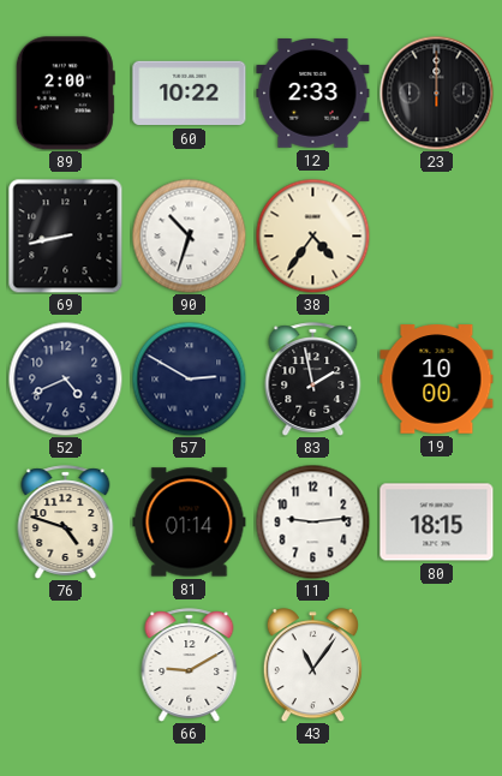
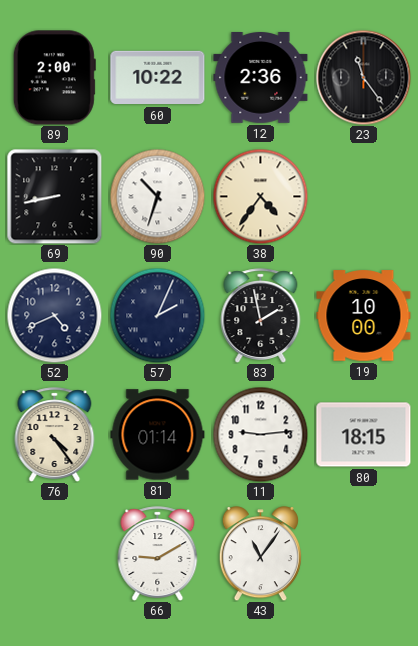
12: 2:33 -> 2:36 (261, 78)
23: 12:00 -> 11:24 (363, 77)
57: 2:50 -> 2:04 (157, 315)
76: 4:48 -> 4:24 (55, 435)
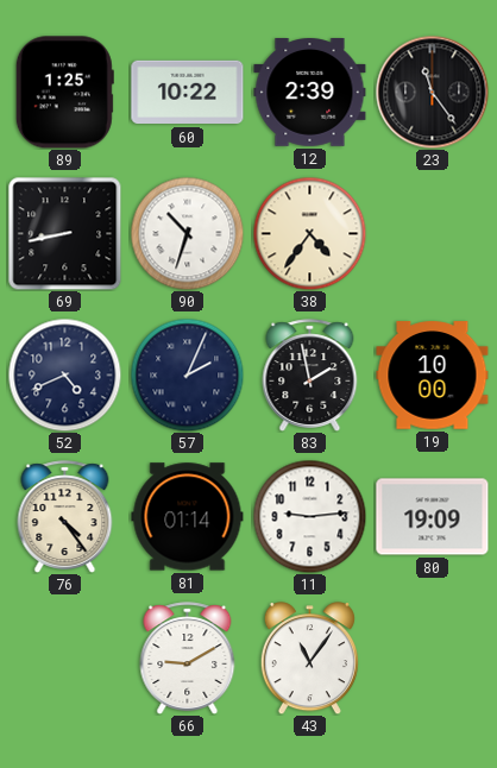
89: 2:00 -> 1:25 (64, 93)
12: 2:36 -> 2:39 (310, 93)
80: 18:15 -> 19:09 (433, 517)
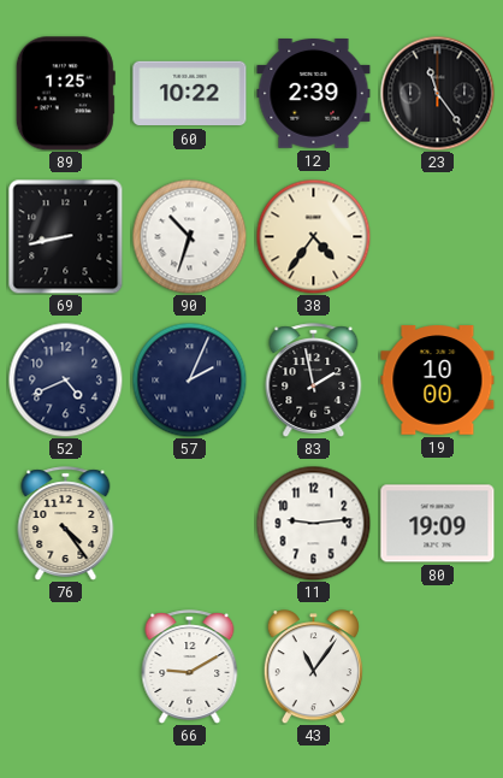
81: 01:14 -> none (188, 517)
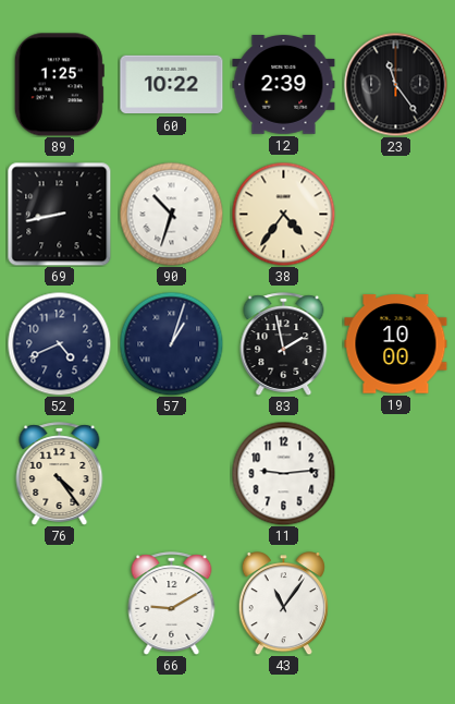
57: 2:04 -> 1:03 (171, 343)
80: 19:09 -> none (438, 524)
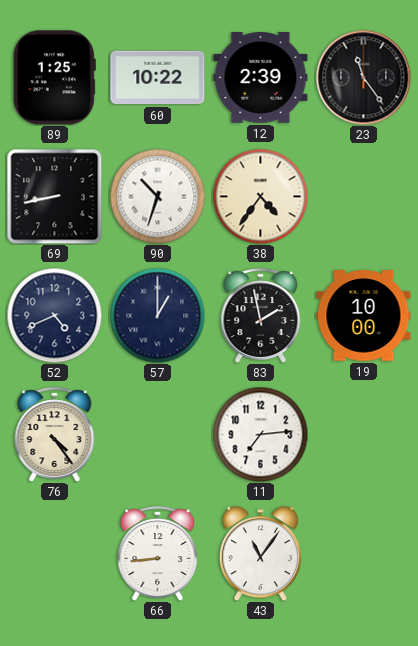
57: 1:03 -> 1:00 (157, 315)
11: 9:14 -> 7:14 (260, 434)
66: 9:10 -> 8:44 (158, 554)
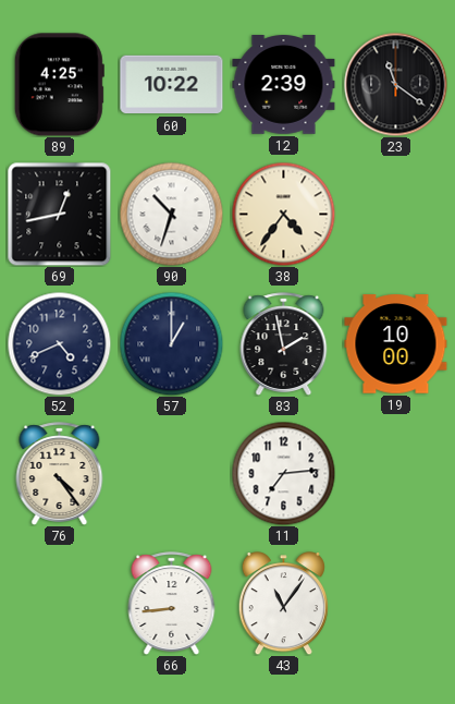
89: 1:25 -> 4:25 (59, 85)
23: 11:24 -> 11:21 (395, 84)
69: 8:43 -> 12:43 (59, 214)
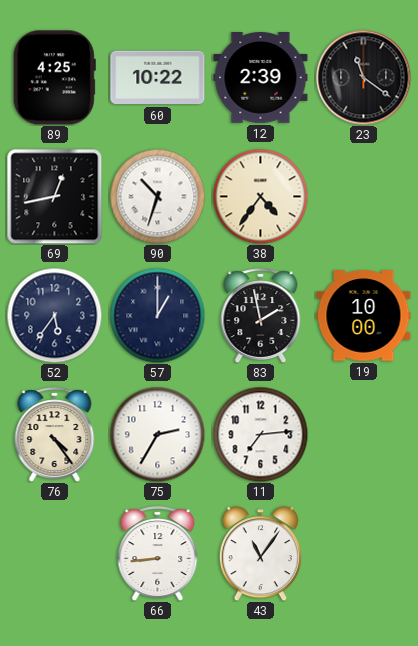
52: 4:41 -> 5:36 (54, 315)
75: none -> 2:35 (157, 434)
